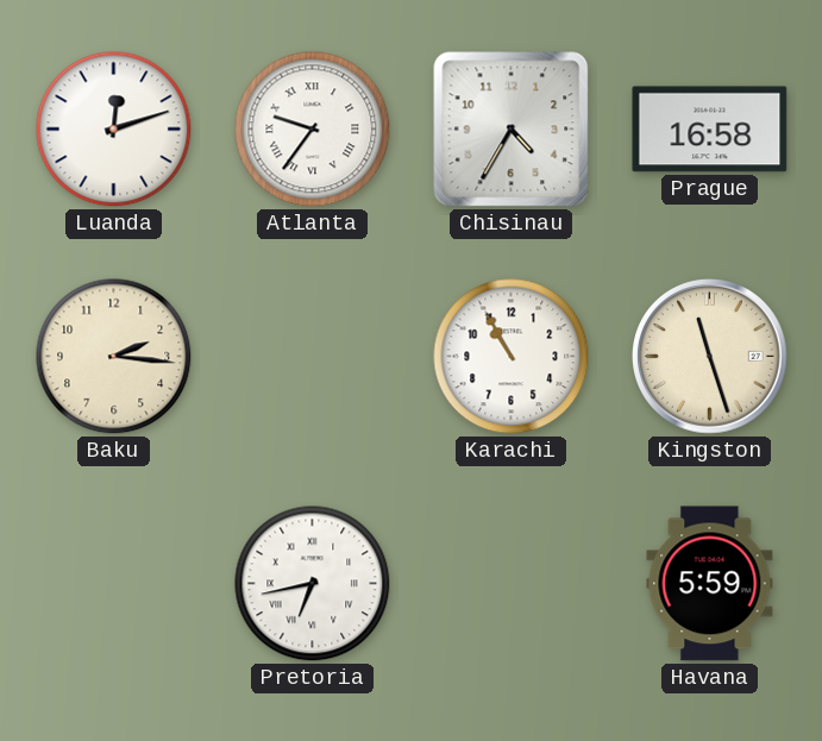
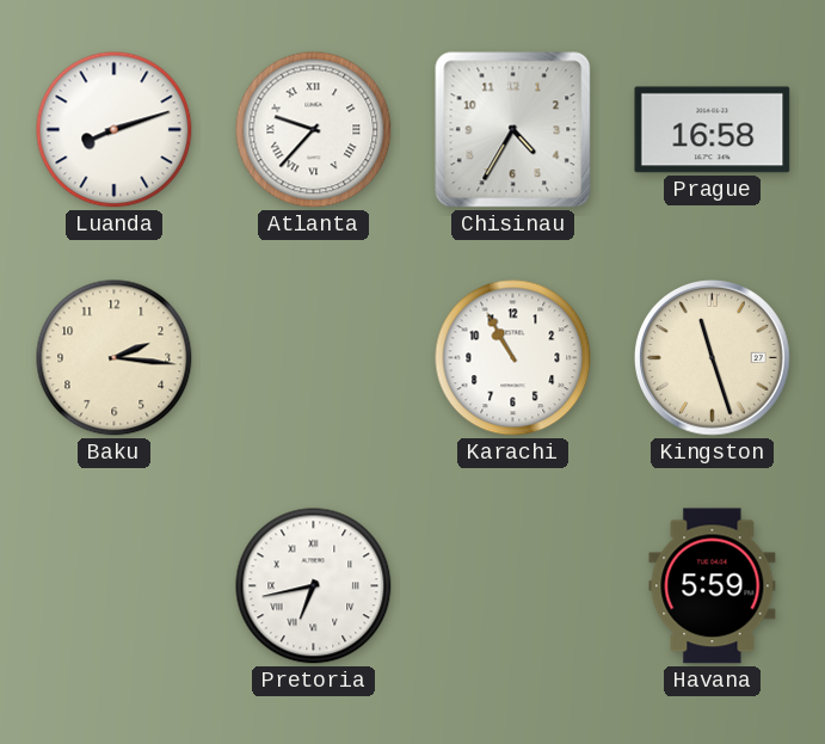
Luanda: 12:12 -> 8:12 (115, 130)
Atlanta: 9:36 -> 9:37 (314, 130)
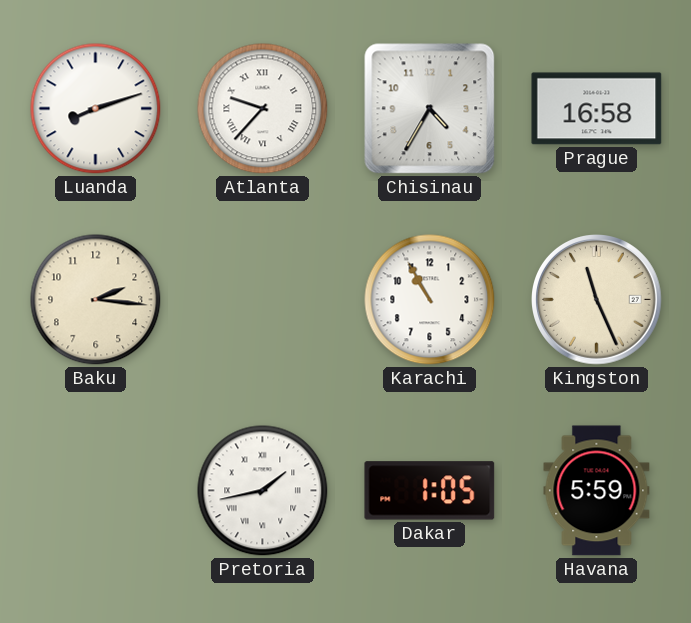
Kingston: 11:27 -> 11:26 (597, 300)
Pretoria: 6:43 -> 1:43 (263, 491)
Dakar: none -> 1:05 (430, 491)
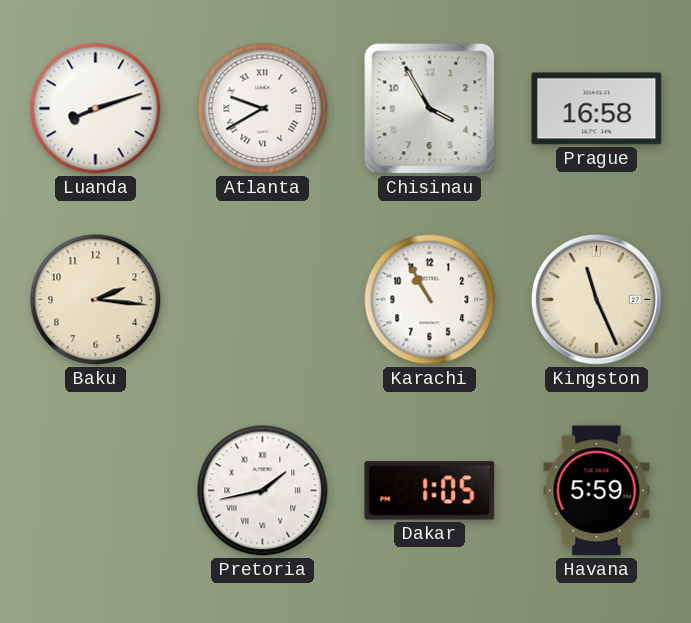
Atlanta: 9:37 -> 9:40 (263, 109)
Chisinau: 4:35 -> 3:55 (430, 109)
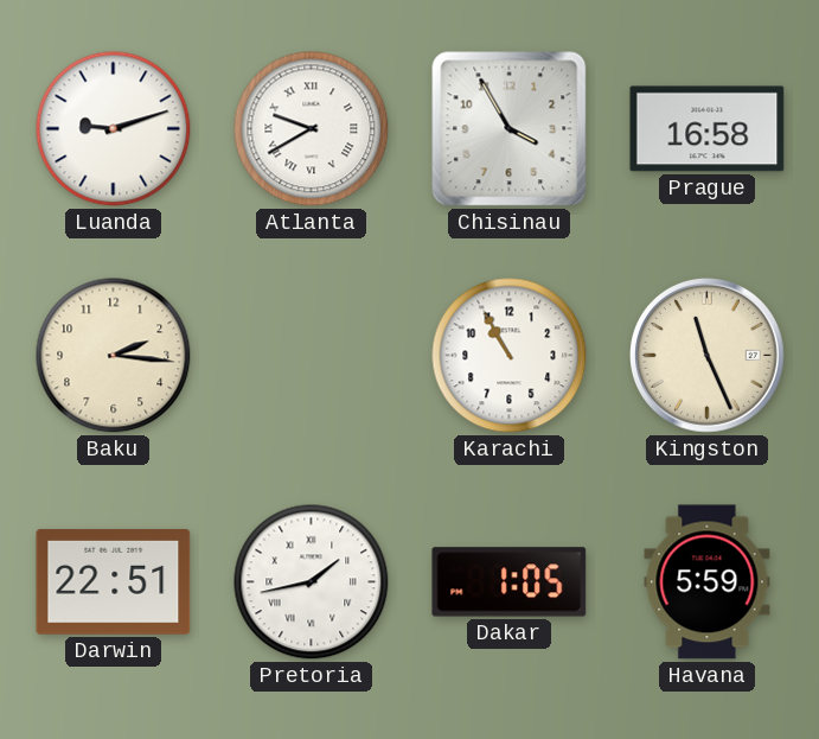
Luanda: 8:12 -> 9:12 (114, 129)
Darwin: none -> 22:51 (114, 581)
